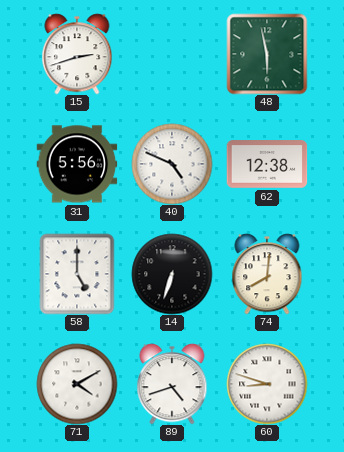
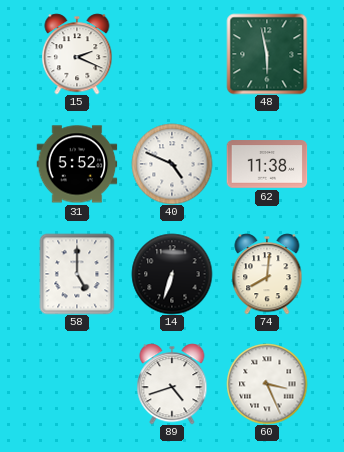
15: 2:42 -> 2:19 (77, 54)
31: 5:56 -> 5:52 (77, 164)
62: 12:38 -> 11:38 (267, 164)
71: 4:10 -> none (77, 384)
60: 8:48 -> 3:26 (267, 384)
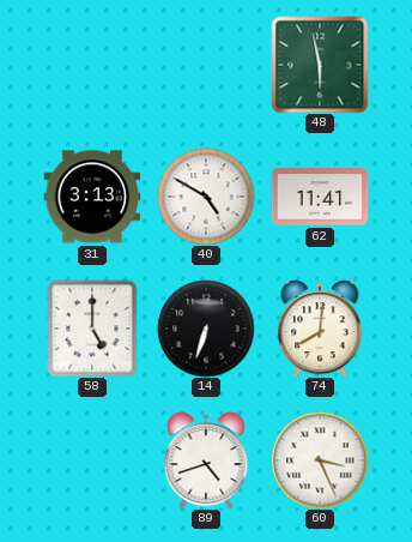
15: 2:19 -> none (77, 54)
31: 5:52 -> 3:13 (92, 197)
40: 4:49 -> 4:50 (206, 197)
62: 11:38 -> 11:41 (320, 197)
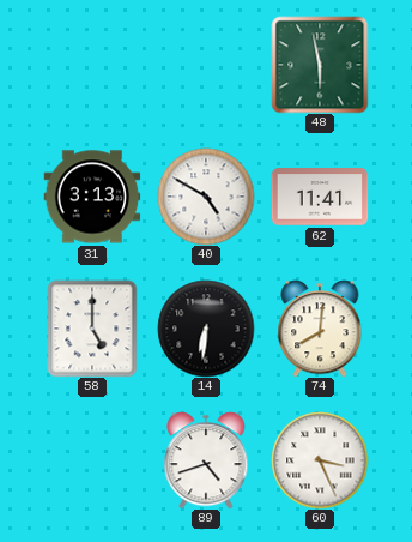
14: 6:33 -> 6:31 (206, 329)
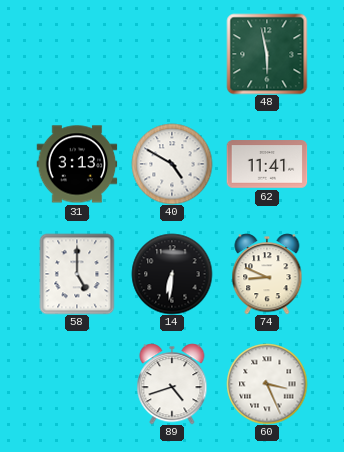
74: 8:01 -> 8:49 (267, 274)
